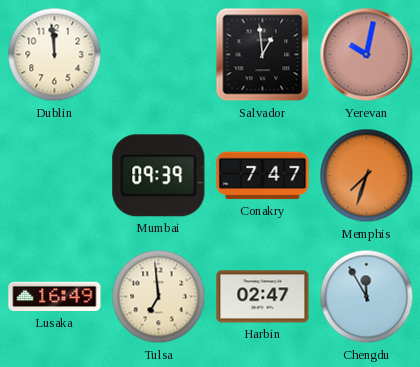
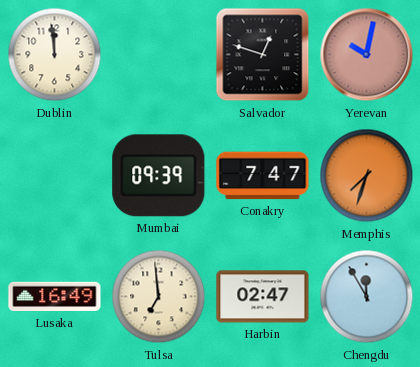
Salvador: 12:59 -> 12:48 (263, 55)
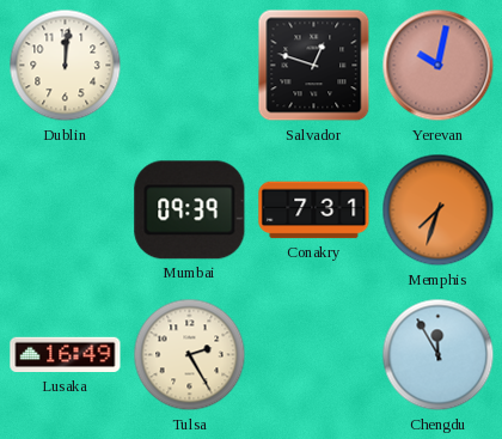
Dublin: 11:59 -> 12:01 (66, 66)
Conakry: 7:47 -> 7:31 (314, 211)
Tulsa: 6:59 -> 2:25 (190, 355)
Harbin: 02:47 -> none (263, 297)
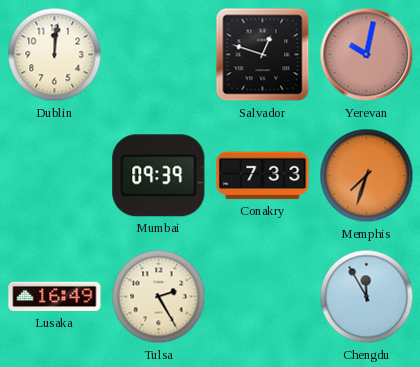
Conakry: 7:31 -> 7:33 (263, 176)
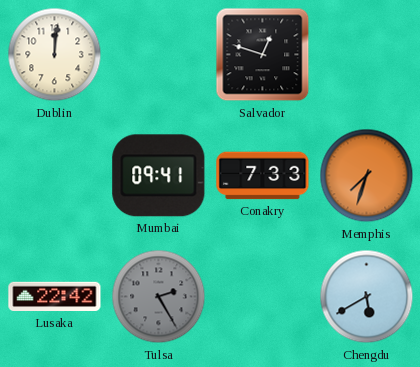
Yerevan: 10:02 -> none (367, 55)
Mumbai: 09:39 -> 09:41 (159, 176)
Lusaka: 16:49 -> 22:42 (55, 297)
Tulsa dial: cream -> grey (159, 297)
Chengdu: 11:55 -> 5:40 (367, 297)
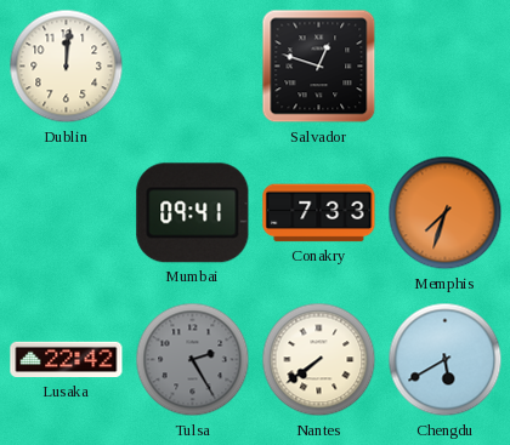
Nantes: none -> 7:39 (319, 360)
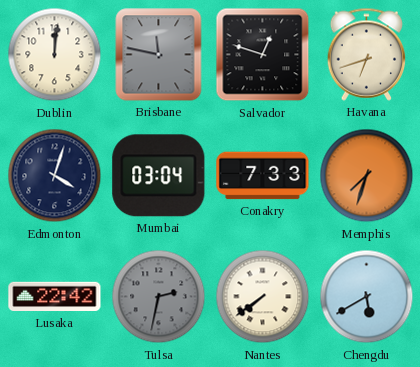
Brisbane: none -> 11:47 (159, 55)
Havana: none -> 6:42 (367, 54)
Edmonton: none -> 4:03 (55, 176)
Mumbai: 09:41 -> 03:04 (159, 176)
Tulsa: 2:25 -> 2:32 (159, 297)
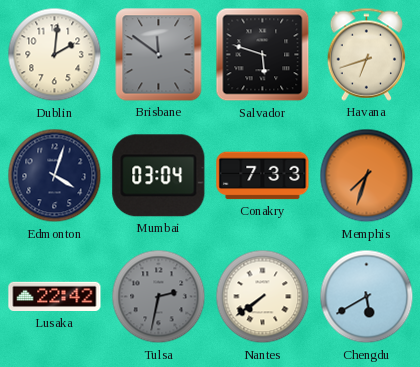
Dublin: 12:01 -> 2:01 (55, 55)
Brisbane: 11:47 -> 11:51 (159, 55)
Salvador: 12:48 -> 5:48 (263, 55)
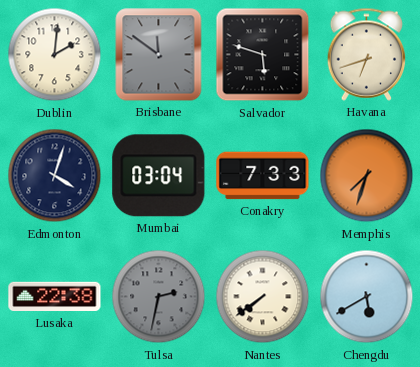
Lusaka: 22:42 -> 22:38 (55, 297)
